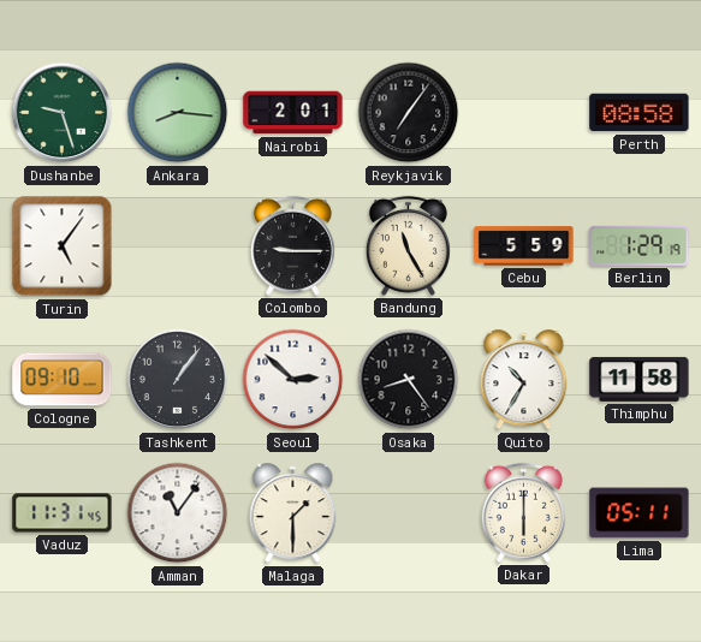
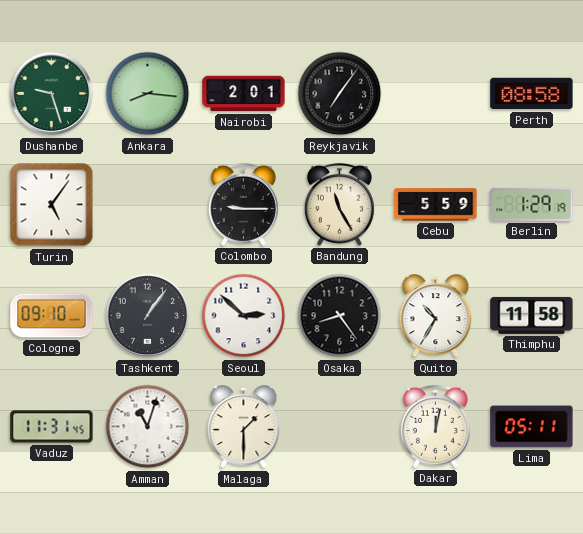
Amman: 11:06 -> 11:03 (148, 427)
Dakar: 6:00 -> 12:02 (435, 426)
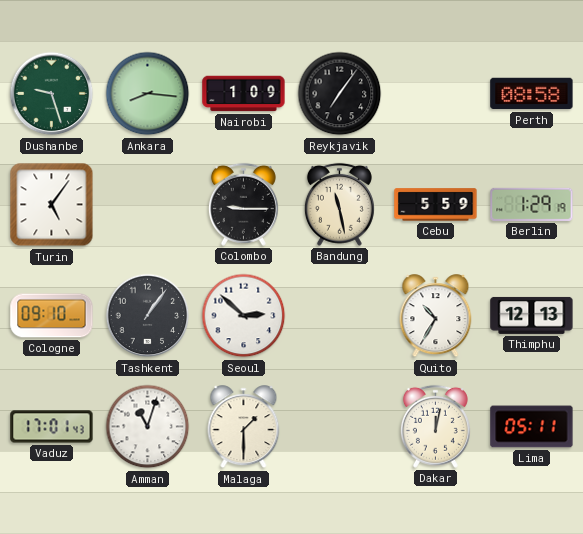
Nairobi: 2:01 -> 1:09 (244, 94)
Bandung: 11:25 -> 11:28 (339, 204)
Osaka: 8:24 -> none (340, 316)
Thimphu: 11:58 -> 12:13 (532, 315)
Vaduz: 11:31 -> 17:01 (52, 427)
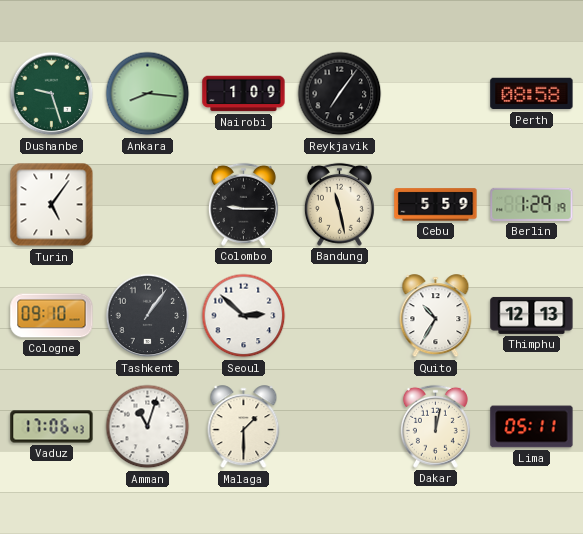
Vaduz: 17:01 -> 17:06 (52, 427)
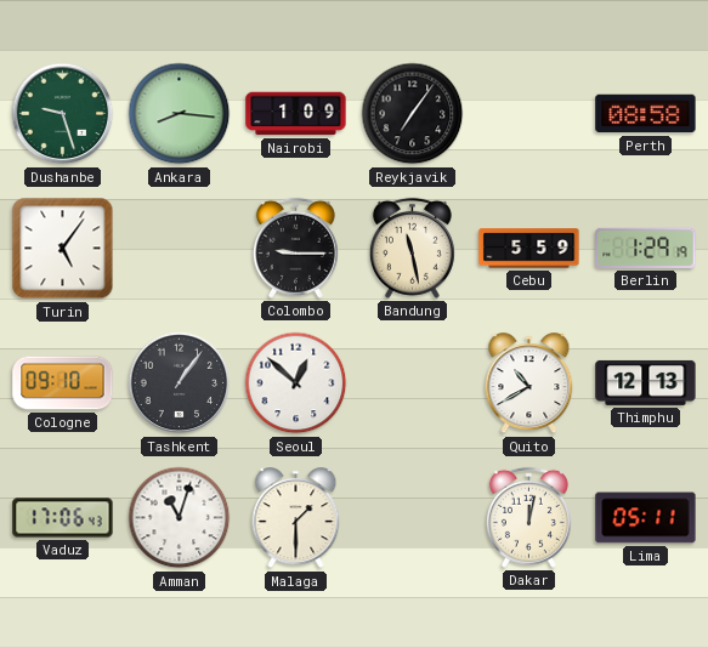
Seoul: 2:52 -> 12:52 (296, 383)
Quito: 10:35 -> 10:40 (529, 383)
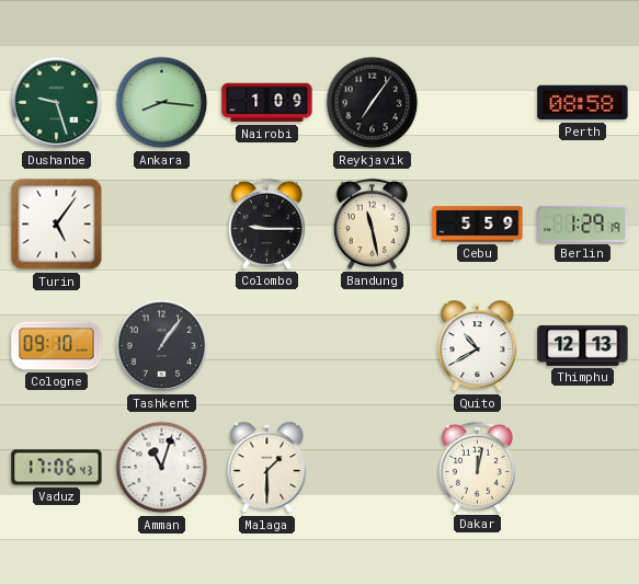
Seoul: 12:52 -> none (296, 383)
Lima: 05:11 -> none (646, 518)
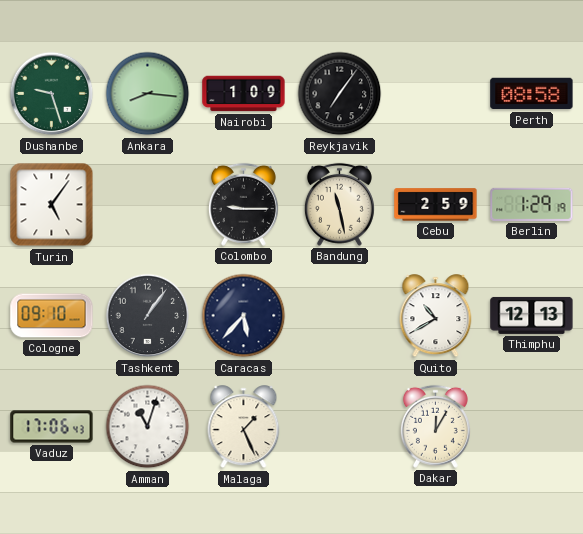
Cebu: 5:59 -> 2:59 (436, 205)
Caracas: none -> 5:37 (244, 316)
Malaga: 1:30 -> 1:26 (244, 427)
Dakar: 12:02 -> 12:05 (435, 426)
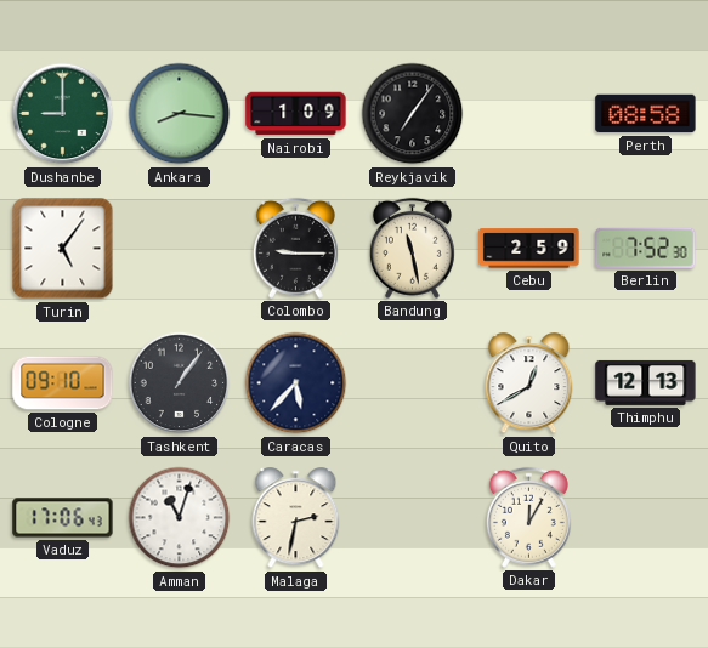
Dushanbe: 9:27 -> 9:00 (63, 114)
Berlin: 1:29 -> 7:52 (646, 248)
Quito: 10:40 -> 12:40 (529, 383)
Malaga: 1:26 -> 2:32 (296, 518)
